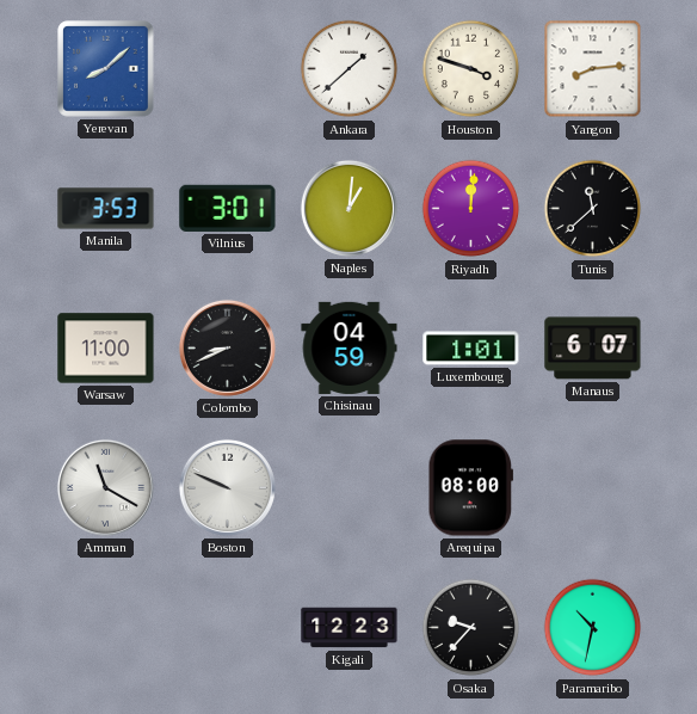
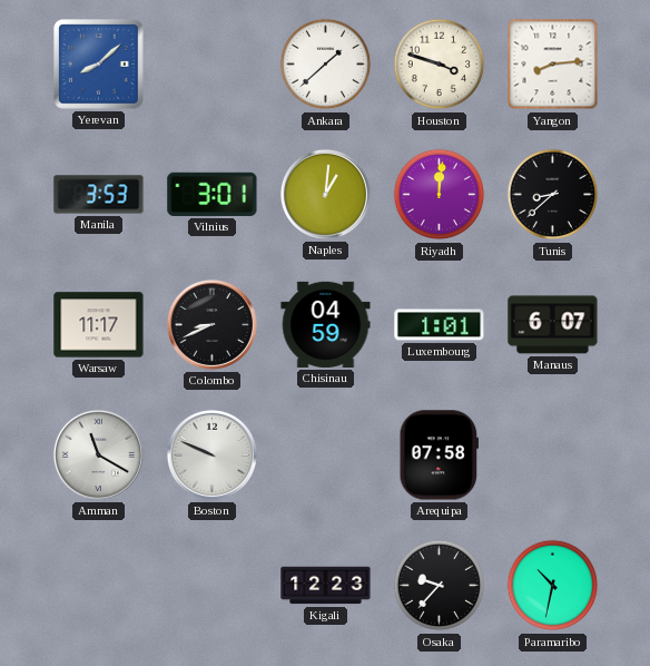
Tunis: 11:38 -> 8:38 (553, 195)
Warsaw: 11:00 -> 11:17 (99, 325)
Arequipa: 08:00 -> 07:58 (439, 456)
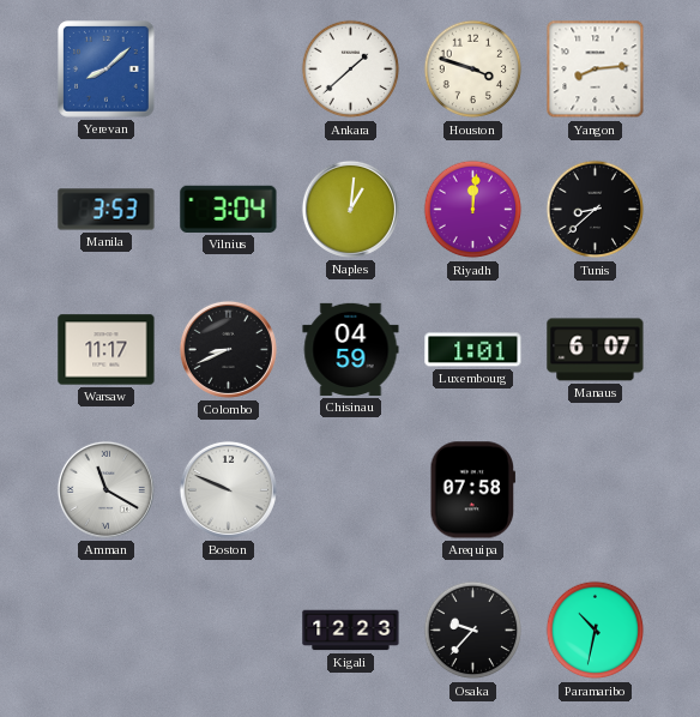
Vilnius: 3:01 -> 3:04 (229, 209)
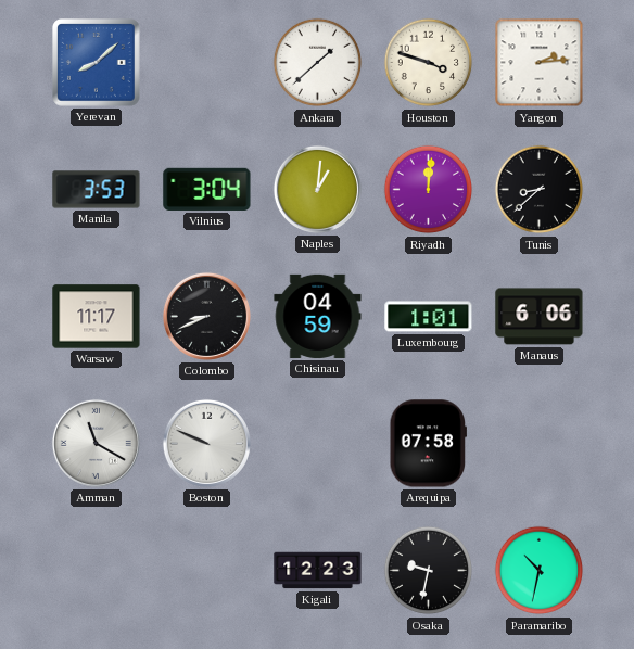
Yangon: 8:14 -> 2:14 (540, 63)
Manaus: 6:07 -> 6:06 (540, 317)
Osaka: 9:37 -> 9:32 (429, 571)
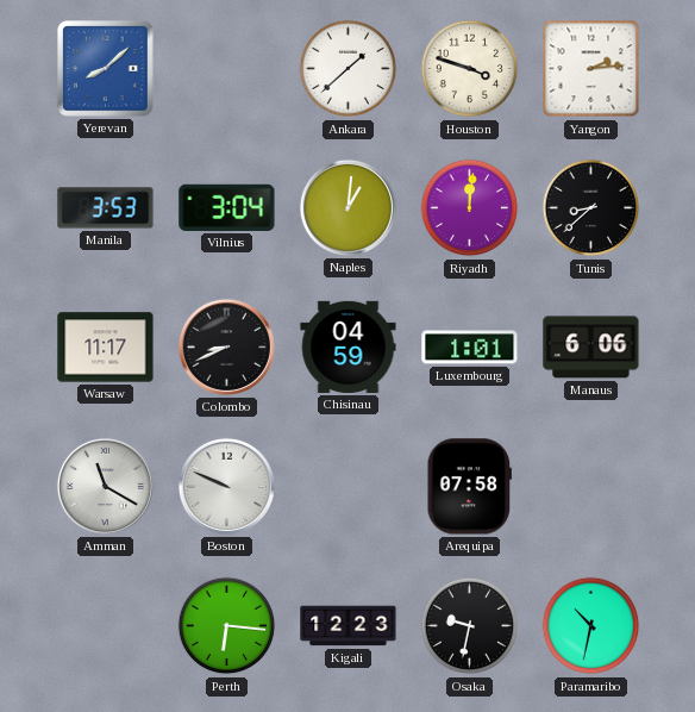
Perth: none -> 6:16 (227, 626)
